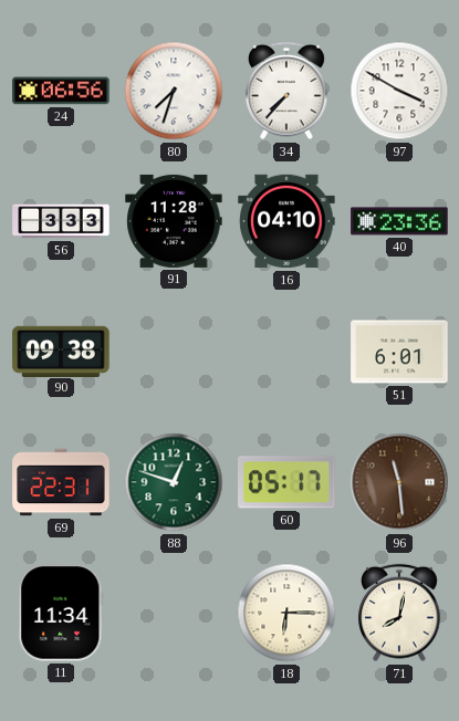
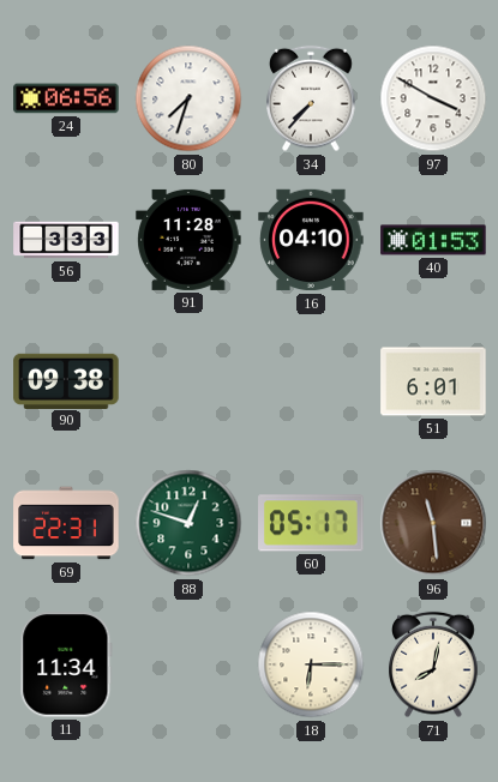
40: 23:36 -> 01:53 (433, 240)
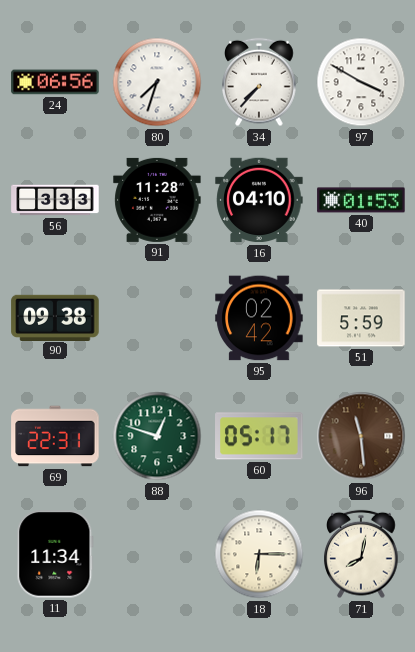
95: none -> 02:42 (259, 318)
51: 6:01 -> 5:59 (361, 318)
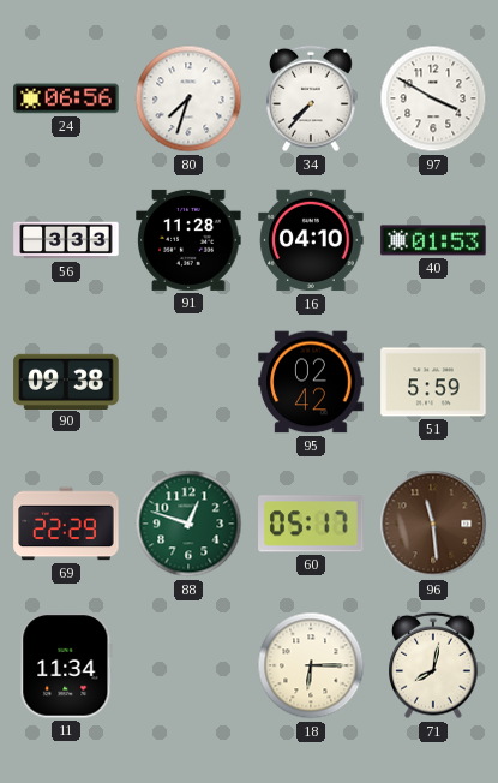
69: 22:31 -> 22:29 (66, 524)
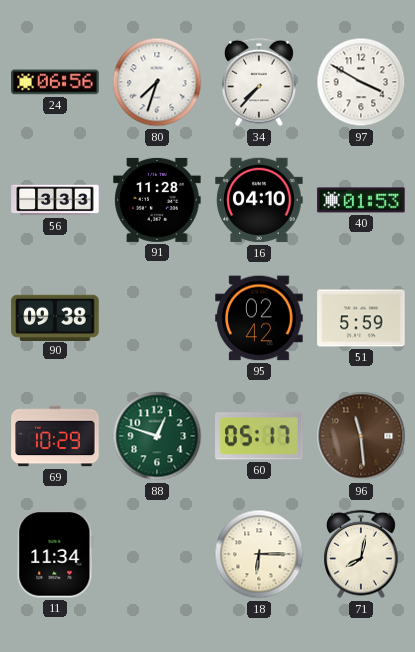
69: 22:29 -> 10:29 (55, 436)
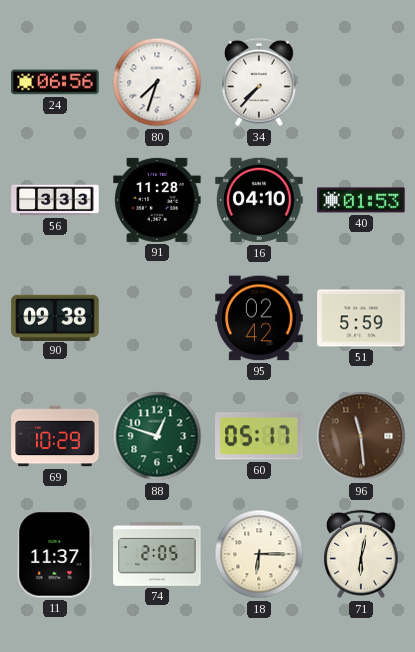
97: 3:50 -> none (361, 82)
11: 11:34 -> 11:37 (55, 554)
74: none -> 2:05 (157, 555)
71: 8:02 -> 6:02 (361, 554)
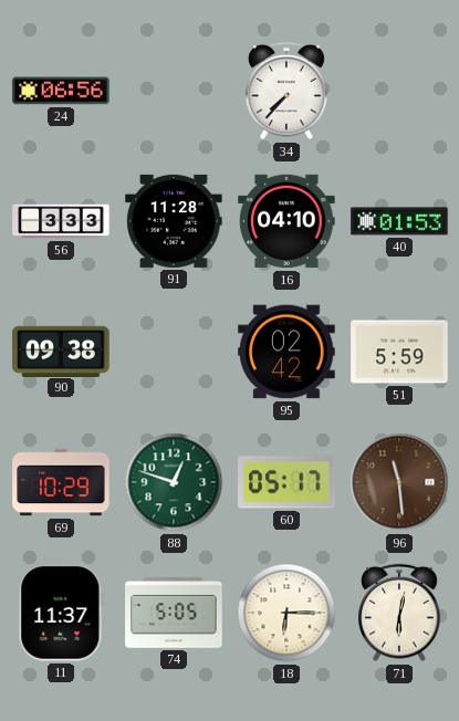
80: 7:33 -> none (157, 82)
74: 2:05 -> 5:05 (174, 614)
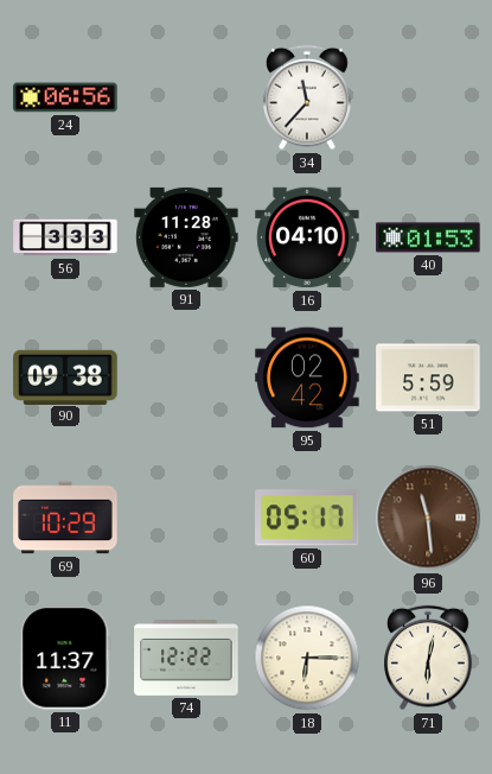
34: 7:37 -> 11:37 (307, 97)
88: 12:48 -> none (174, 482)
74: 5:05 -> 12:22 (186, 659)
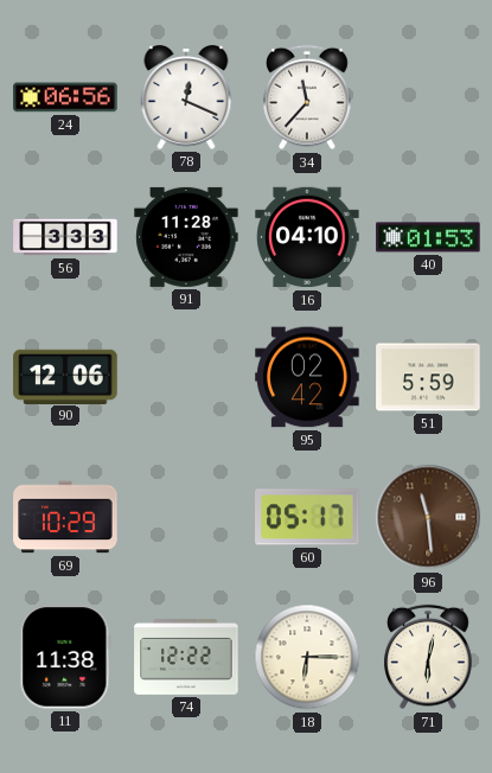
78: none -> 12:19 (186, 98)
90: 09:38 -> 12:06 (65, 376)
11: 11:37 -> 11:38 (65, 657)
